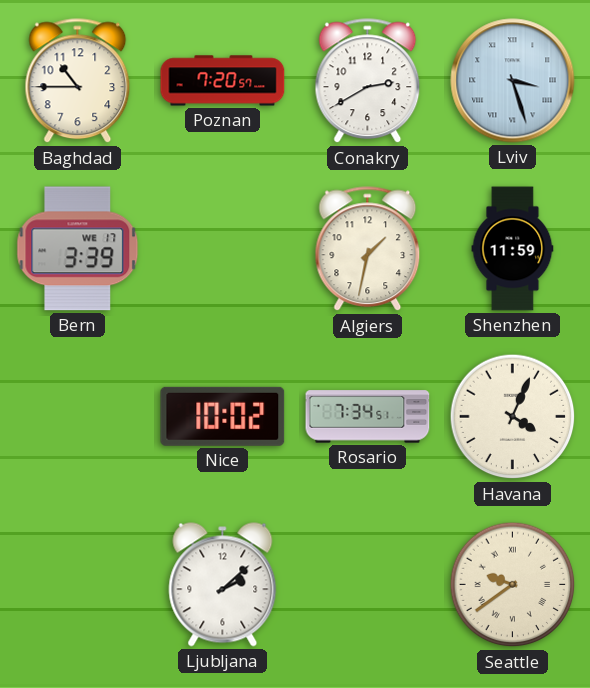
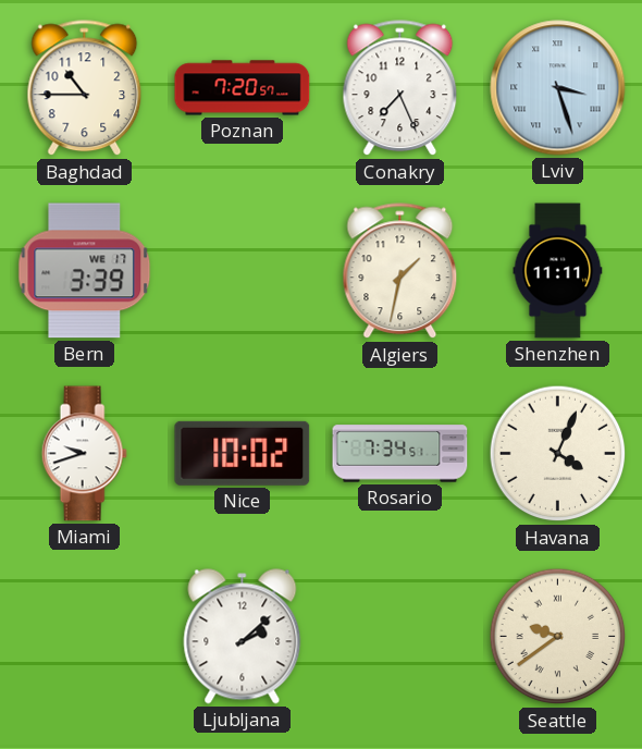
Conakry: 2:40 -> 7:26 (400, 88)
Shenzhen: 11:59 -> 11:11 (558, 271)
Miami: none -> 9:42 (84, 454)
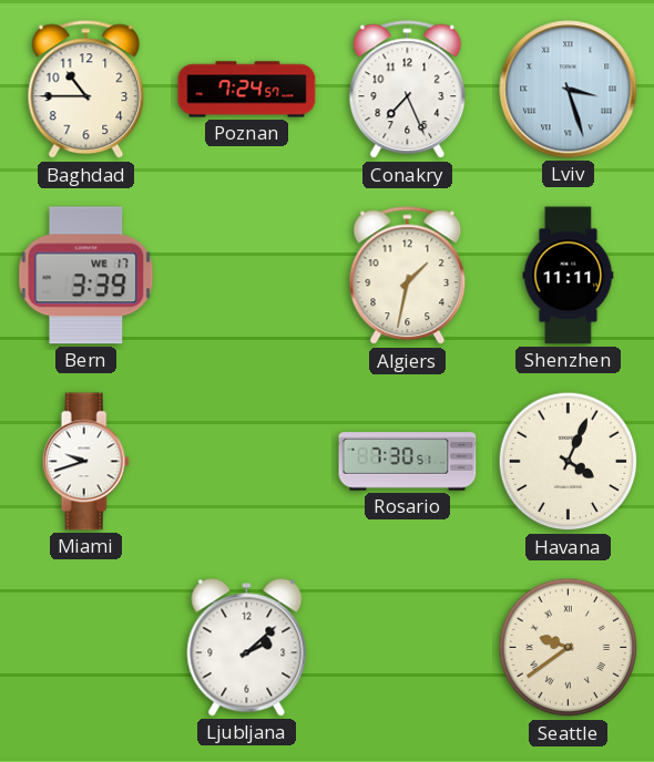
Poznan: 7:20 -> 7:24 (247, 90)
Nice: 10:02 -> none (243, 453)
Rosario: 7:34 -> 7:30 (408, 462)
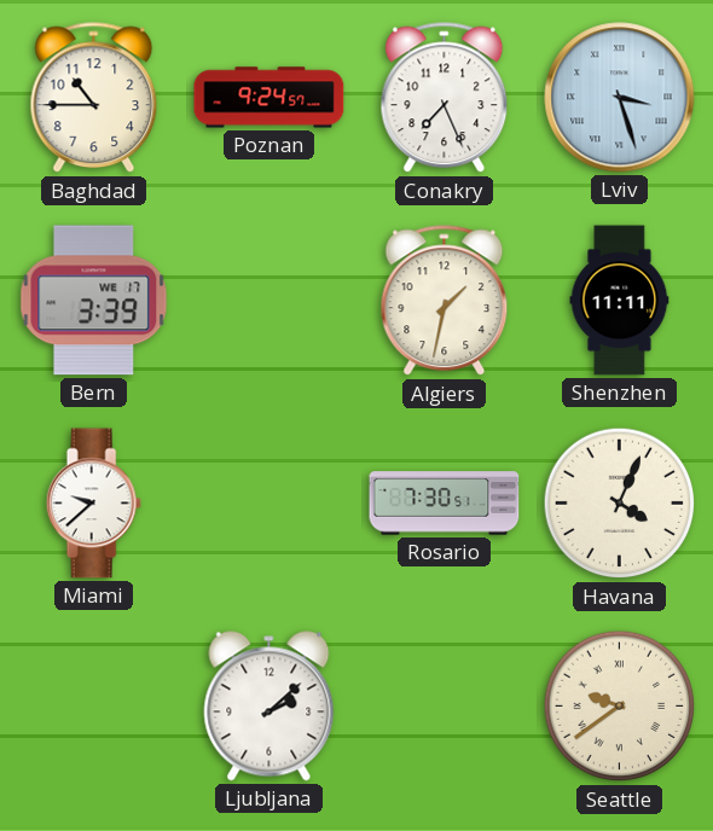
Poznan: 7:24 -> 9:24 (269, 98)
Miami: 9:42 -> 9:38 (93, 504)
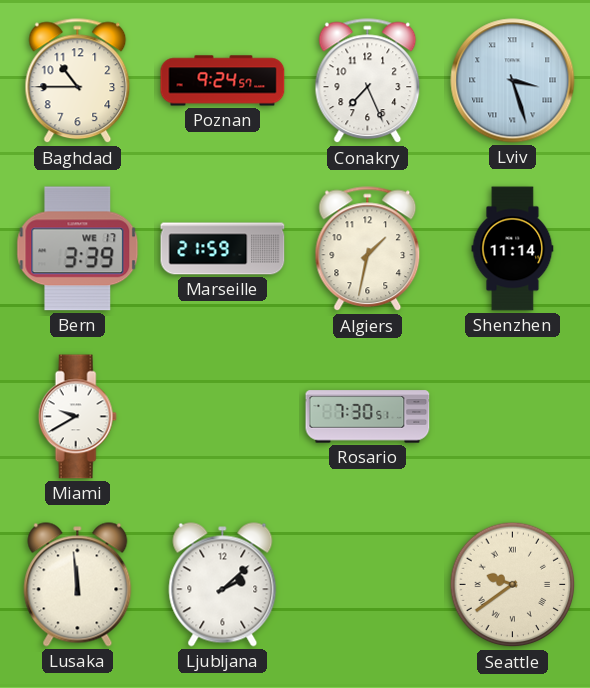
Marseille: none -> 21:59 (223, 249)
Shenzhen: 11:11 -> 11:14 (513, 249)
Miami: 9:38 -> 9:40 (77, 417)
Havana: 4:04 -> none (620, 504)
Lusaka: none -> 11:59 (78, 585)
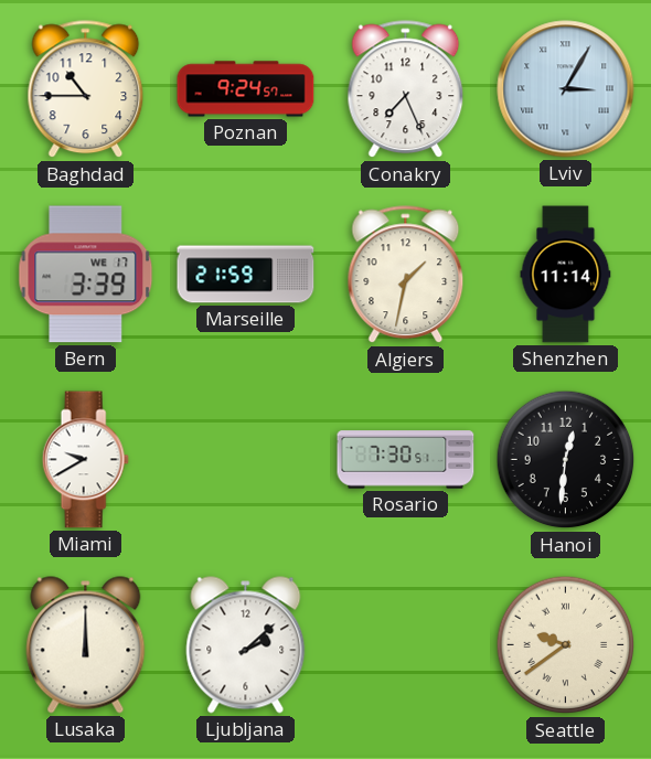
Lviv: 3:27 -> 3:05 (566, 89)
Hanoi: none -> 12:31 (566, 460)
Lusaka: 11:59 -> 12:00 (86, 645)
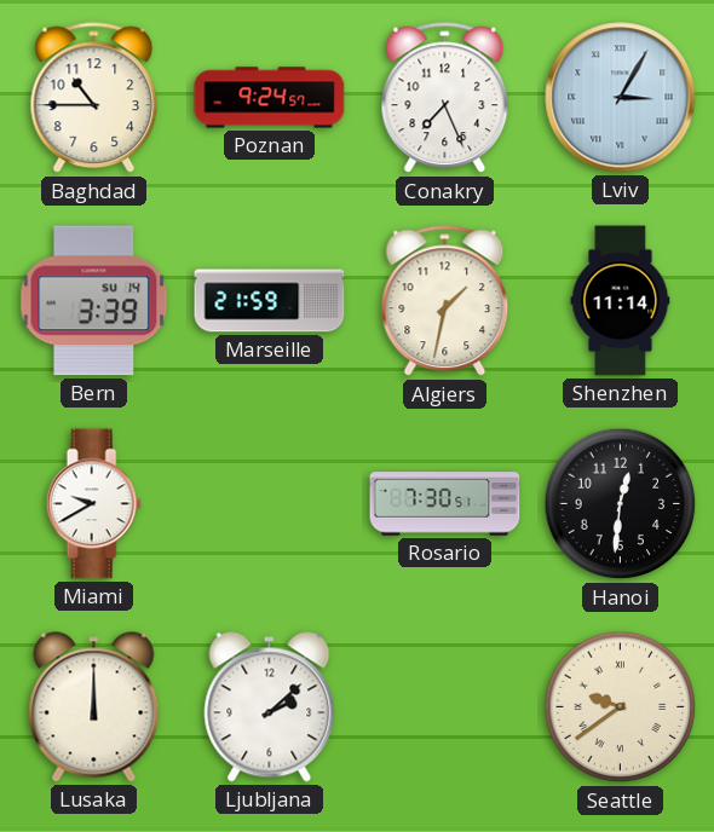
Bern date: WE 17 -> SU 14 (94, 301)
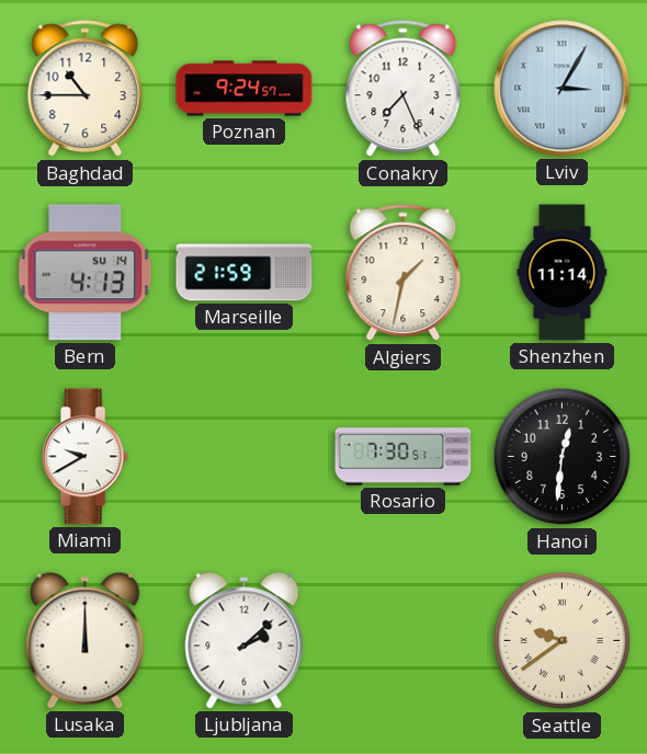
Bern: 3:39 -> 4:13 (86, 273)
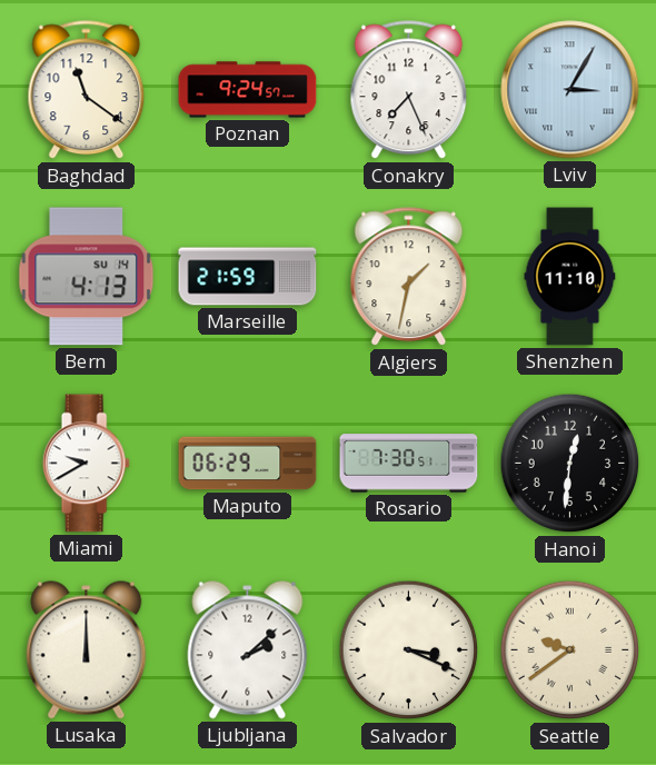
Baghdad: 10:45 -> 11:21 (87, 90)
Shenzhen: 11:14 -> 11:10 (570, 277)
Maputo: none -> 06:29 (248, 464)
Salvador: none -> 3:19 (409, 650)
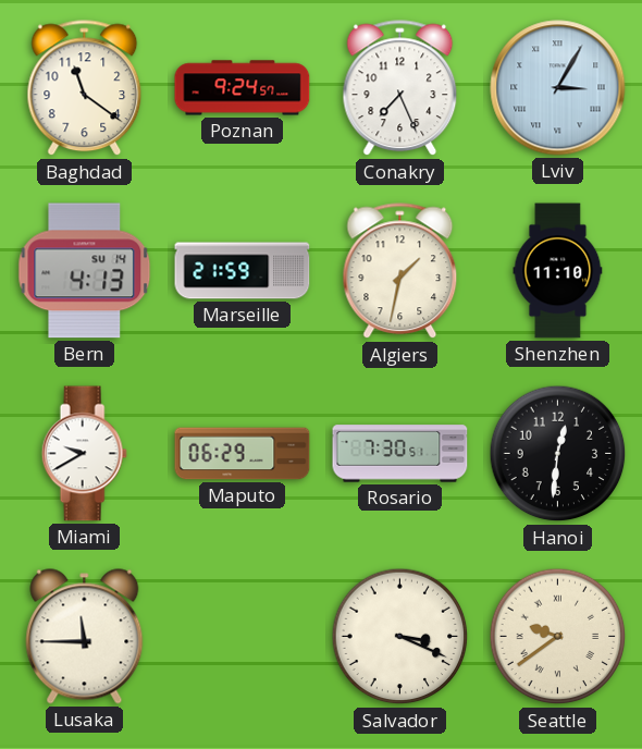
Lusaka: 12:00 -> 11:45 (85, 637)
Ljubljana: 2:08 -> none (248, 650)
